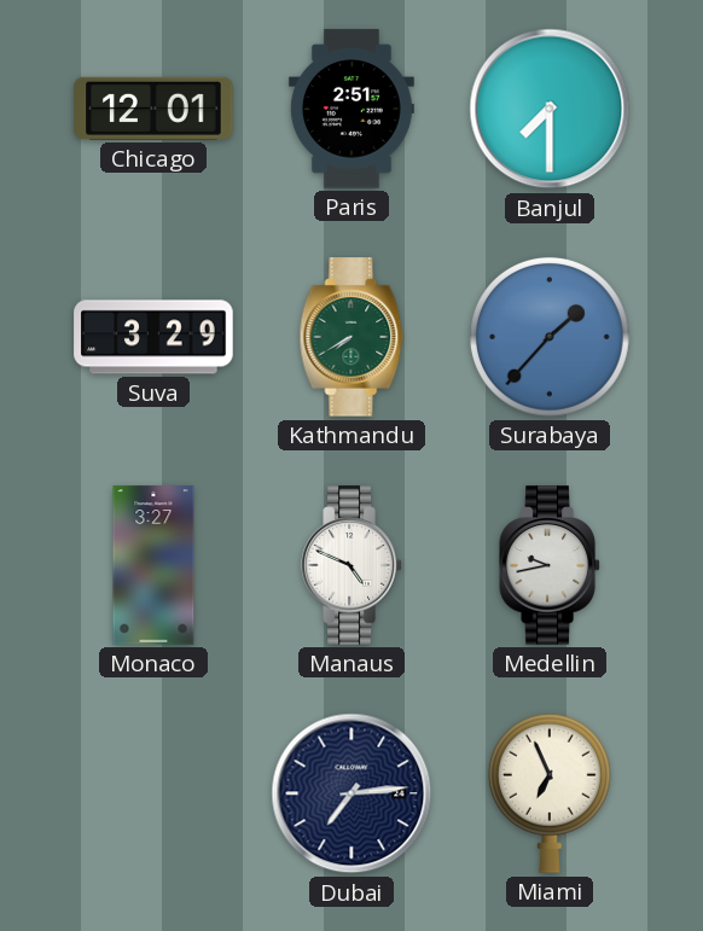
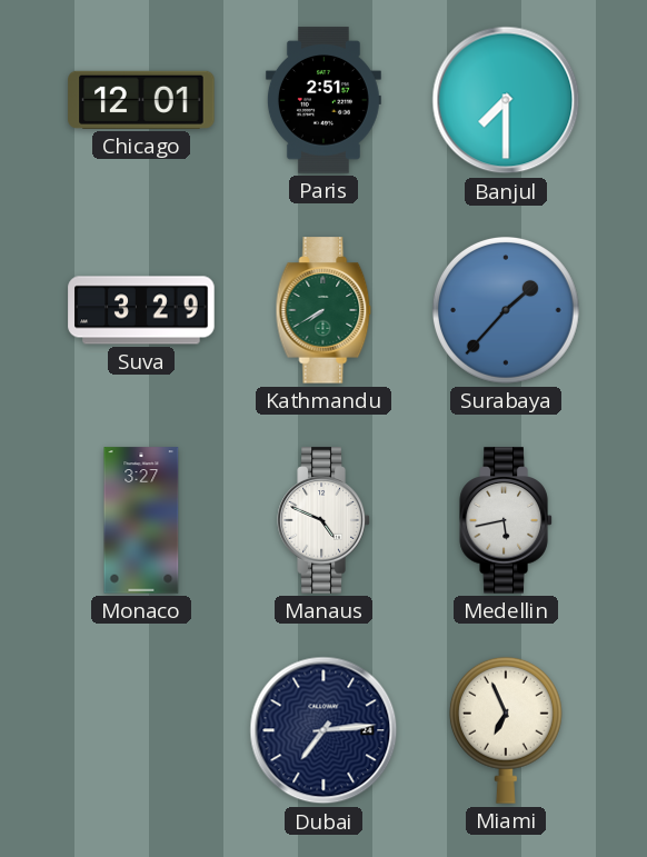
Medellin: 9:43 -> 5:43 (506, 520)
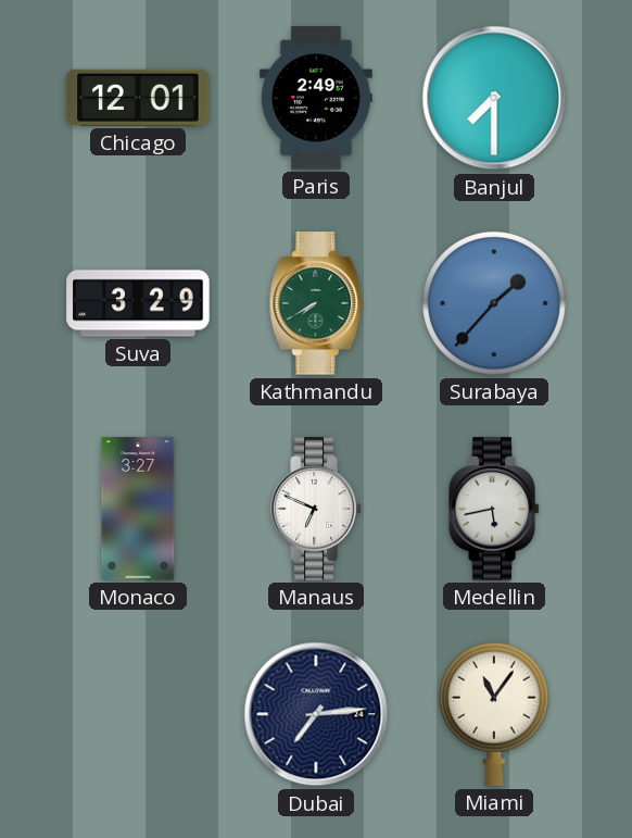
Paris: 2:51 -> 2:49 (316, 98)
Manaus: 4:49 -> 6:49 (316, 509)
Miami: 6:56 -> 11:06 (494, 714)
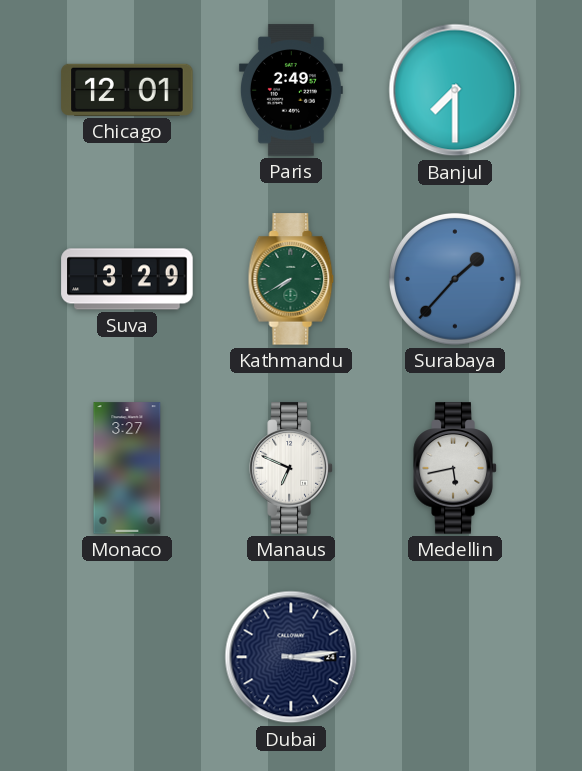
Dubai: 7:14 -> 3:14 (291, 657)
Miami: 11:06 -> none (494, 714)
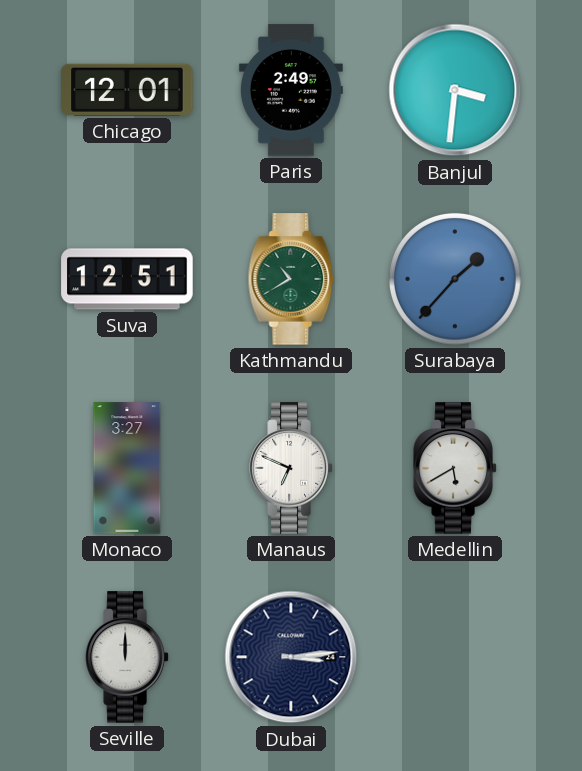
Banjul: 7:30 -> 3:31 (455, 90)
Suva: 3:29 -> 12:51 (127, 279)
Kathmandu: 7:40 -> 10:40 (291, 279)
Medellin: 5:43 -> 5:40 (455, 468)
Seville: none -> 12:00 (127, 657)
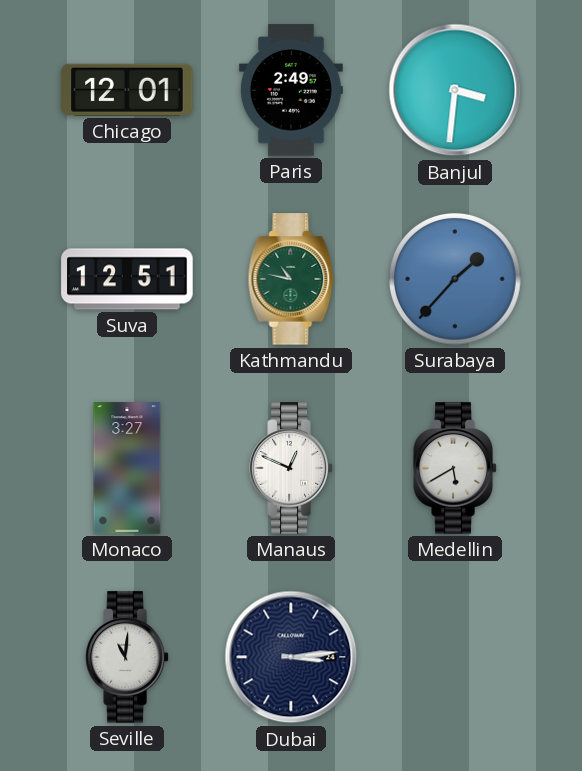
Kathmandu: 10:40 -> 10:47 (291, 279)
Manaus: 6:49 -> 12:49 (291, 468)
Seville: 12:00 -> 11:01 (127, 657)
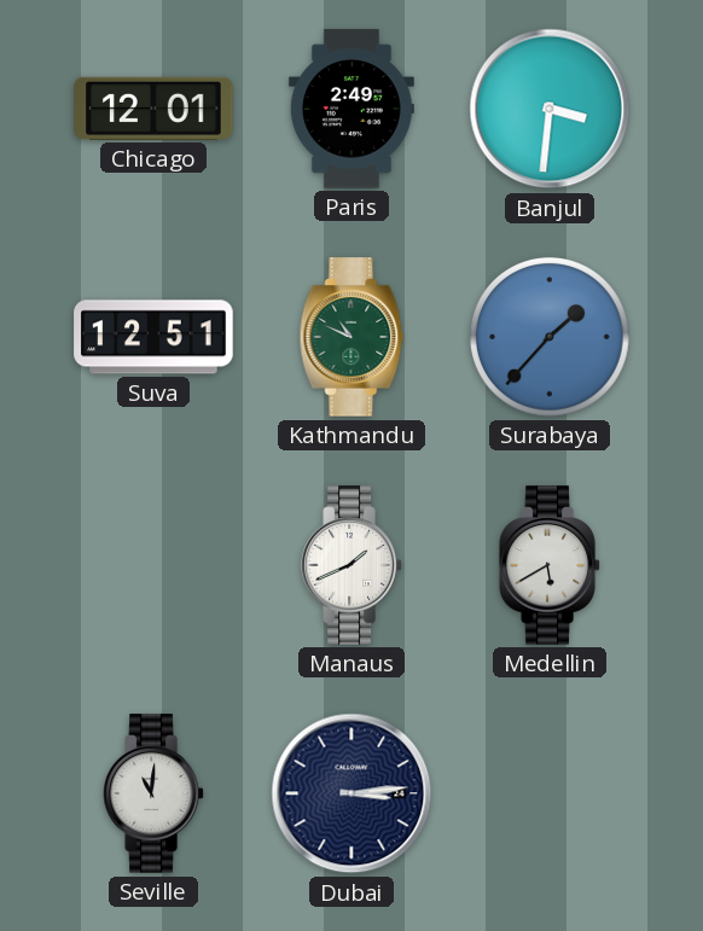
Kathmandu: 10:47 -> 10:49 (351, 337)
Monaco: 3:27 -> none (127, 468)
Manaus: 12:49 -> 1:41 (351, 565)
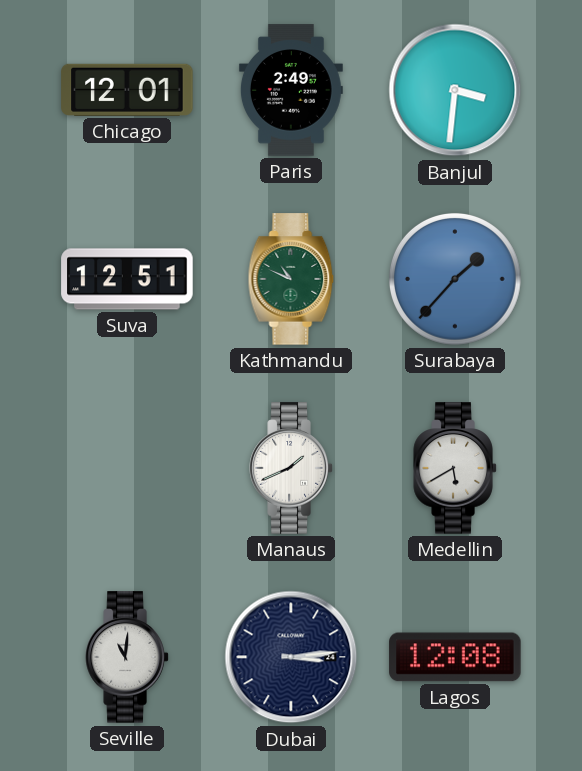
Lagos: none -> 12:08 (455, 657)
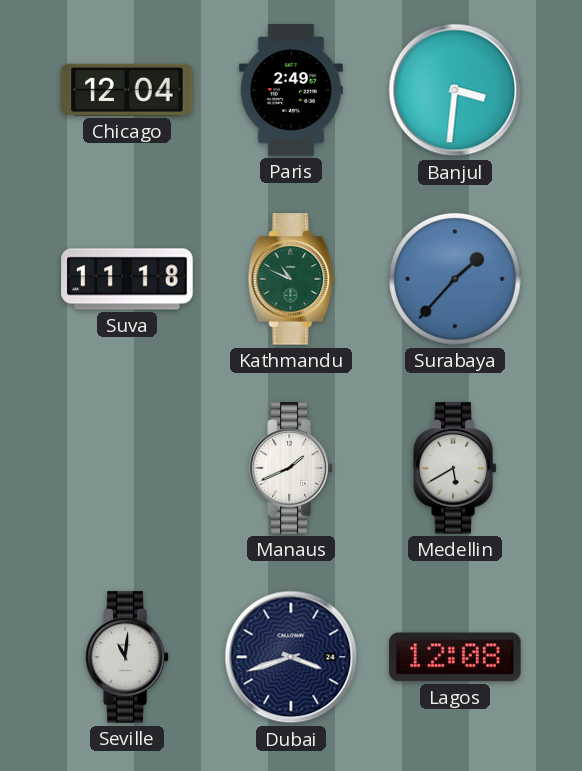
Chicago: 12:01 -> 12:04 (127, 90)
Suva: 12:51 -> 11:18 (127, 279)
Dubai: 3:14 -> 3:42 (291, 657)
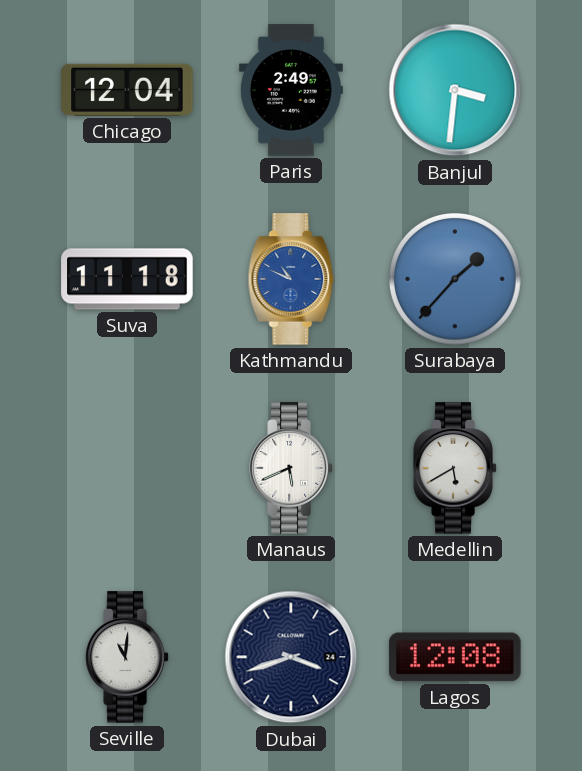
Kathmandu dial: green -> blue (291, 279)
Manaus: 1:41 -> 5:41 (291, 468)
